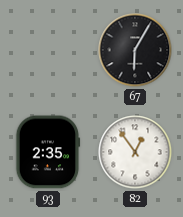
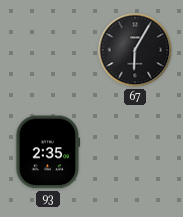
82: 12:54 -> none (135, 152)
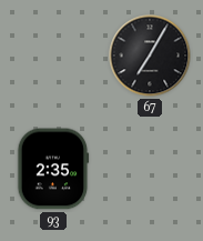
67: 6:05 -> 7:05 (150, 56)
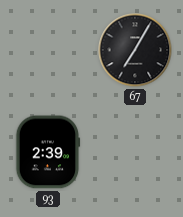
93: 2:35 -> 2:39 (48, 152)
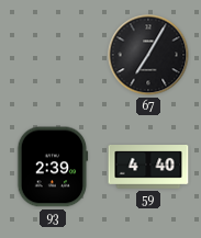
59: none -> 4:40 (148, 168)
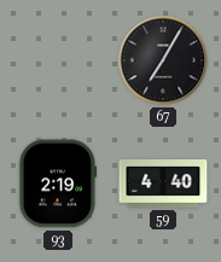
93: 2:39 -> 2:19 (58, 184)
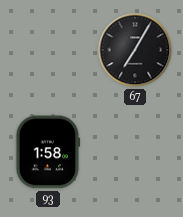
93: 2:19 -> 1:58 (48, 152)
59: 4:40 -> none (163, 185)
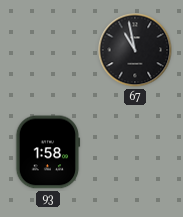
67: 7:05 -> 10:58 (135, 50)
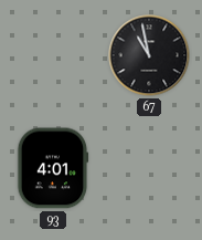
93: 1:58 -> 4:01 (53, 168)
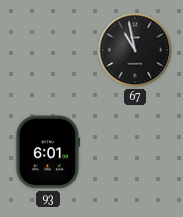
93: 4:01 -> 6:01 (48, 152)
